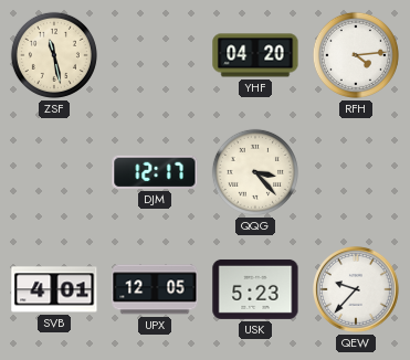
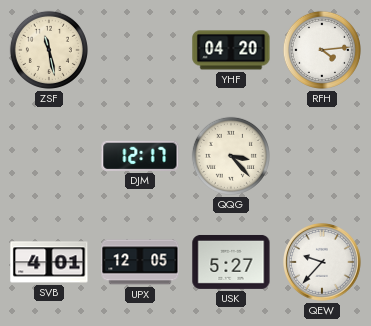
USK: 5:23 -> 5:27 (231, 262)
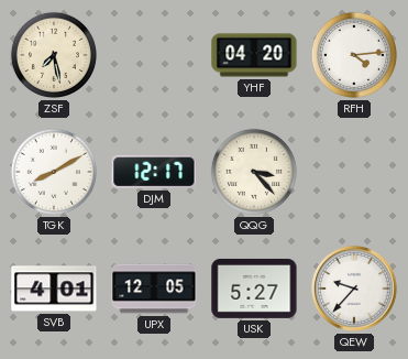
ZSF: 11:28 -> 7:28 (54, 55)
TGK: none -> 8:10 (54, 172)
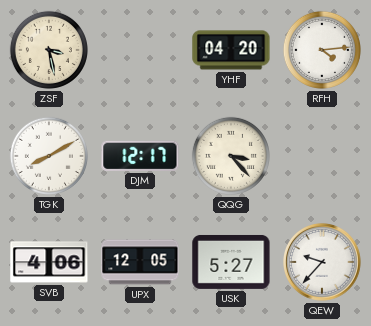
ZSF: 7:28 -> 3:28 (49, 50)
SVB: 4:01 -> 4:06 (49, 262)
